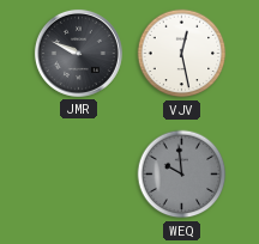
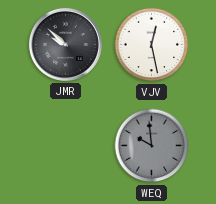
JMR: 9:49 -> 9:52 (65, 44)
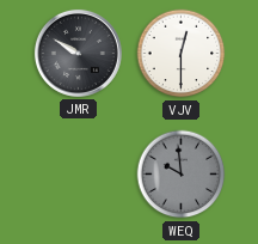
JMR: 9:52 -> 9:50 (78, 53)
VJV: 12:28 -> 12:30 (182, 54)
